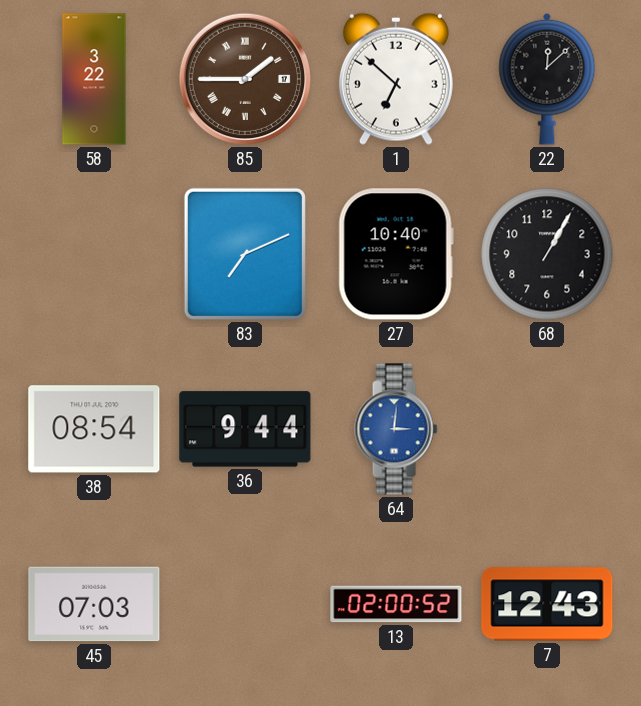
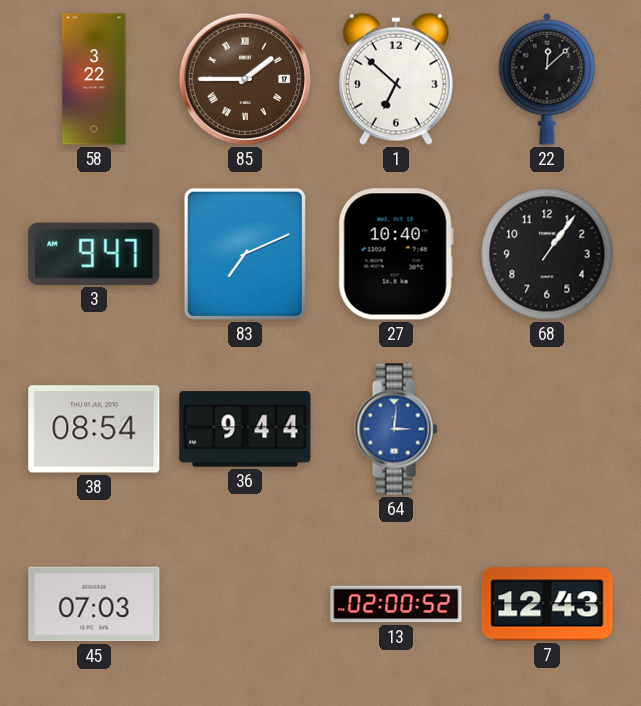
3: none -> 9:47 (94, 254)
68: 1:05 -> 1:06 (547, 254)
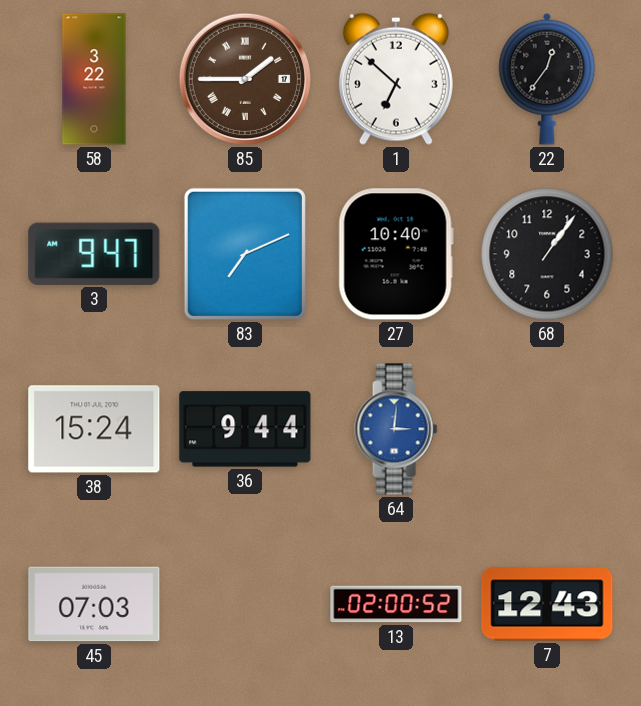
22: 12:08 -> 12:36 (547, 79)
38: 08:54 -> 15:24 (94, 429)
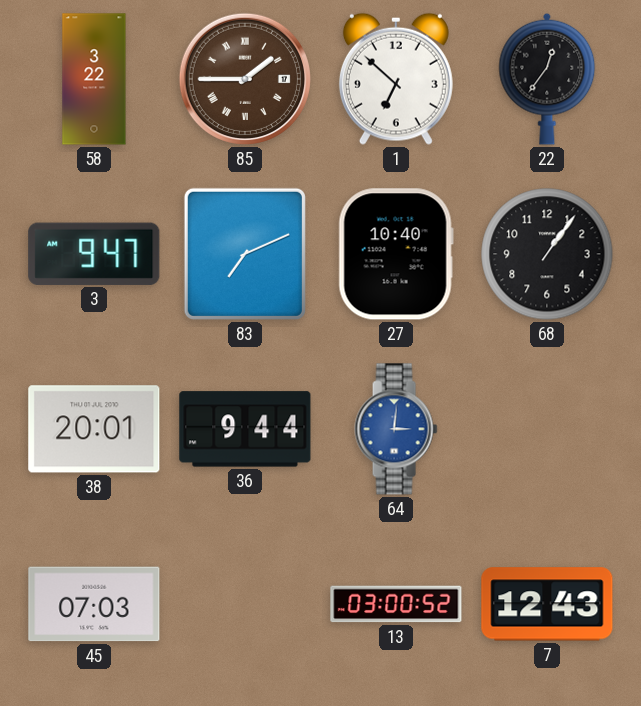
38: 15:24 -> 20:01 (94, 429)
13: 02:00 -> 03:00 (396, 604)
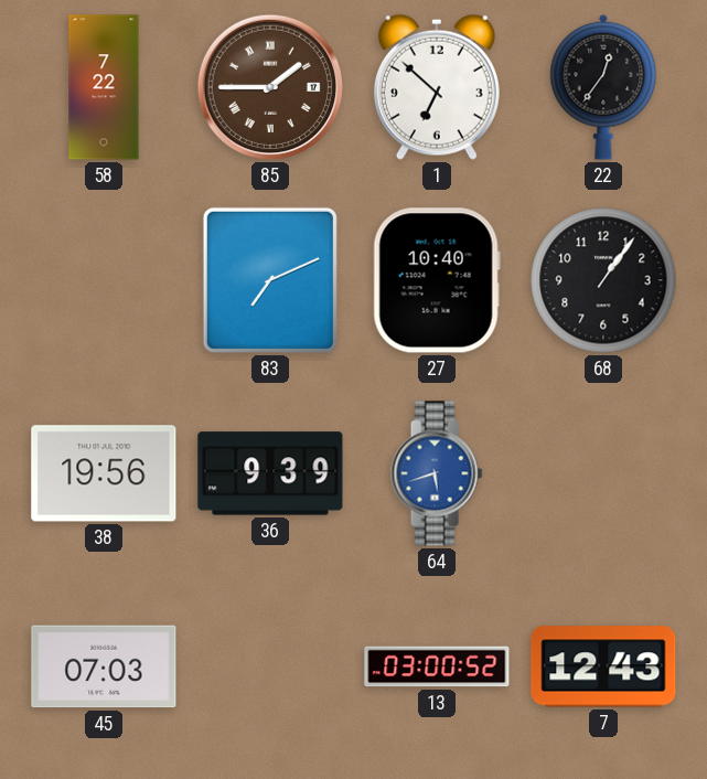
58: 3:22 -> 7:22 (104, 87)
3: 9:47 -> none (94, 254)
38: 20:01 -> 19:56 (104, 473)
36: 9:44 -> 9:39 (270, 473)
64: 3:01 -> 5:42 (437, 473)
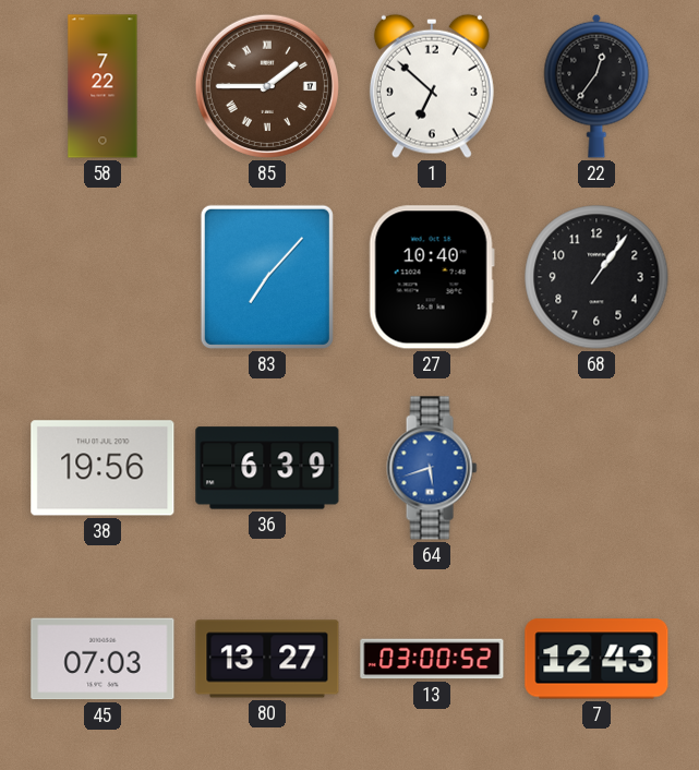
83: 7:11 -> 7:07 (267, 277)
36: 9:39 -> 6:39 (267, 468)
80: none -> 13:27 (267, 659)
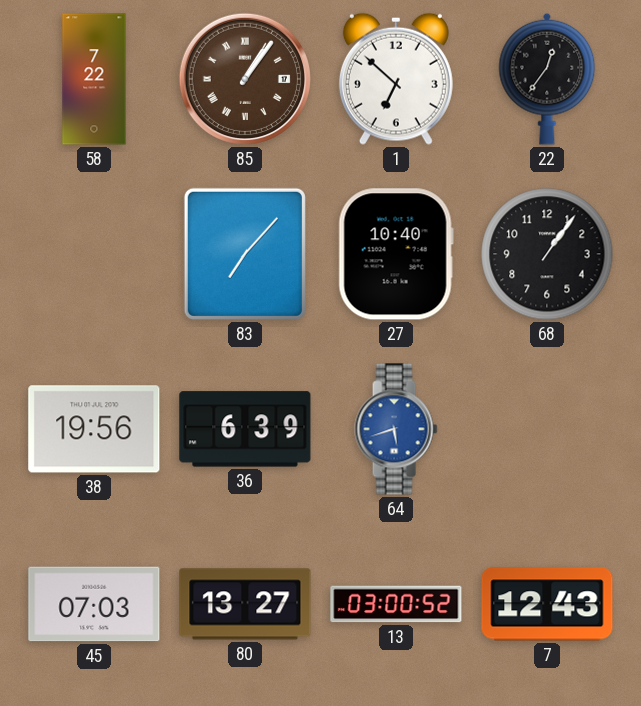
85: 1:45 -> 1:06 (245, 79)
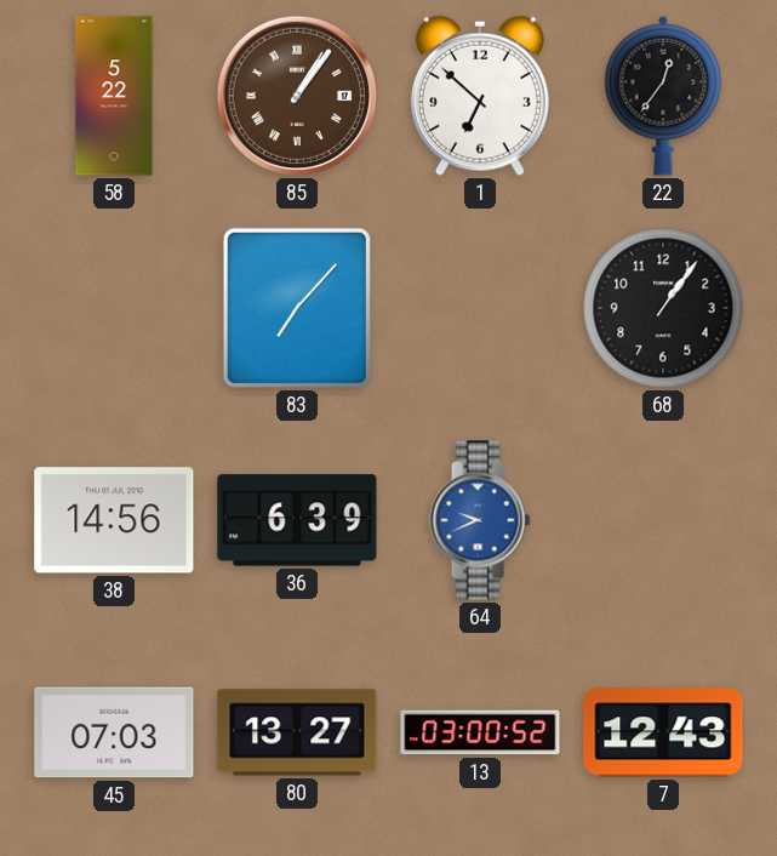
58: 7:22 -> 5:22 (114, 96)
27: 10:40 -> none (396, 254)
38: 19:56 -> 14:56 (114, 520)
64: 5:42 -> 9:41 (480, 520)
